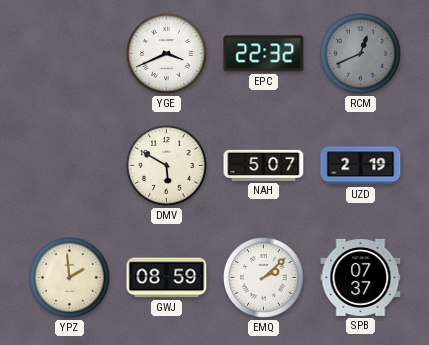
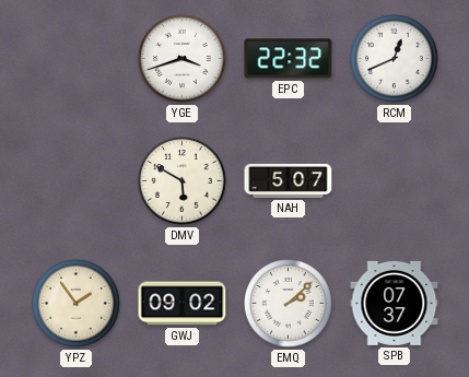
YGE: 3:41 -> 3:42 (183, 59)
RCM dial: grey -> white (395, 59)
UZD: 2:19 -> none (361, 166)
YPZ: 1:59 -> 1:54 (77, 304)
GWJ: 08:59 -> 09:02 (183, 304)
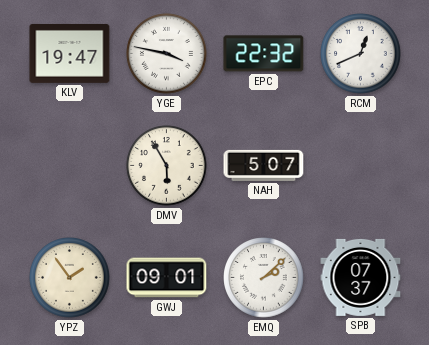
KLV: none -> 19:47 (70, 53)
YGE: 3:42 -> 3:47 (167, 54)
DMV: 5:50 -> 5:55 (167, 166)
GWJ: 09:02 -> 09:01 (167, 278)
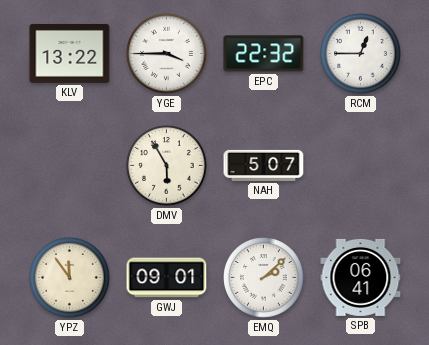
KLV: 19:47 -> 13:22 (70, 53)
YGE: 3:47 -> 3:45 (167, 54)
RCM: 12:41 -> 12:45 (361, 54)
YPZ: 1:54 -> 11:54 (70, 278)
SPB: 07:37 -> 06:41 (361, 277)
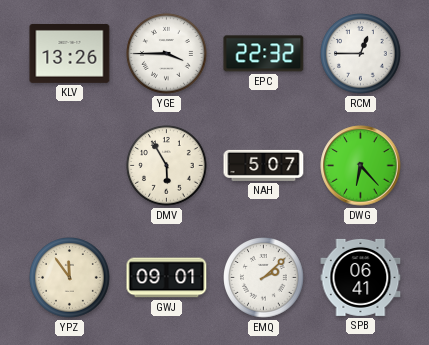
KLV: 13:22 -> 13:26 (70, 53)
DWG: none -> 6:23 (361, 166)
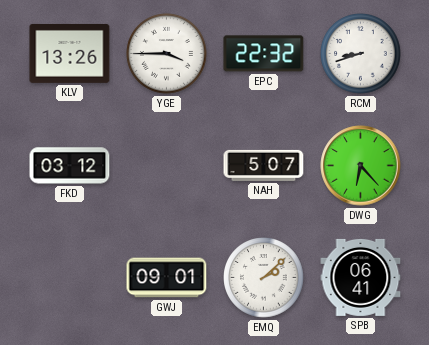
RCM: 12:45 -> 8:42 (361, 54)
FKD: none -> 03:12 (70, 166)
DMV: 5:55 -> none (167, 166)
YPZ: 11:54 -> none (70, 278)
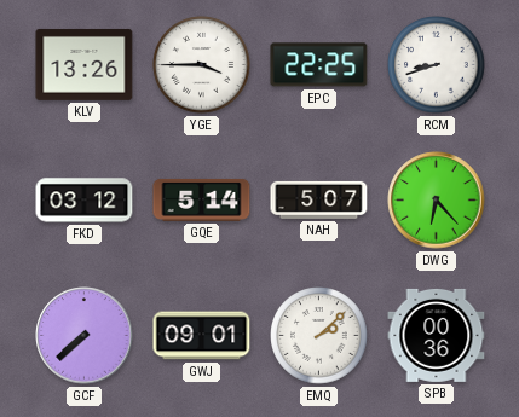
EPC: 22:32 -> 22:25 (319, 65)
GQE: none -> 5:14 (202, 199)
GCF: none -> 7:38 (85, 336)
SPB: 06:41 -> 00:36 (437, 335)
